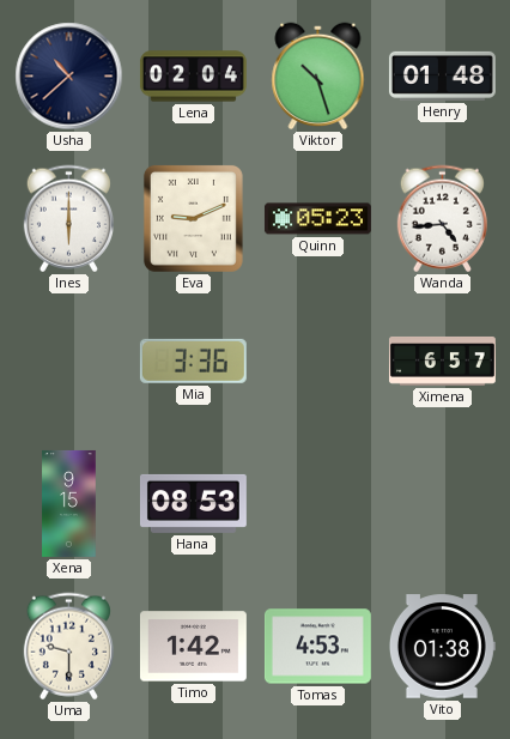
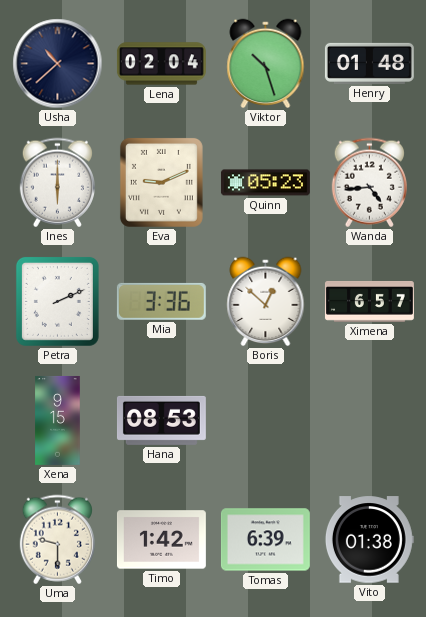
Petra: none -> 2:11 (57, 301)
Boris: none -> 12:52 (266, 302)
Tomas: 4:53 -> 6:39 (265, 540)
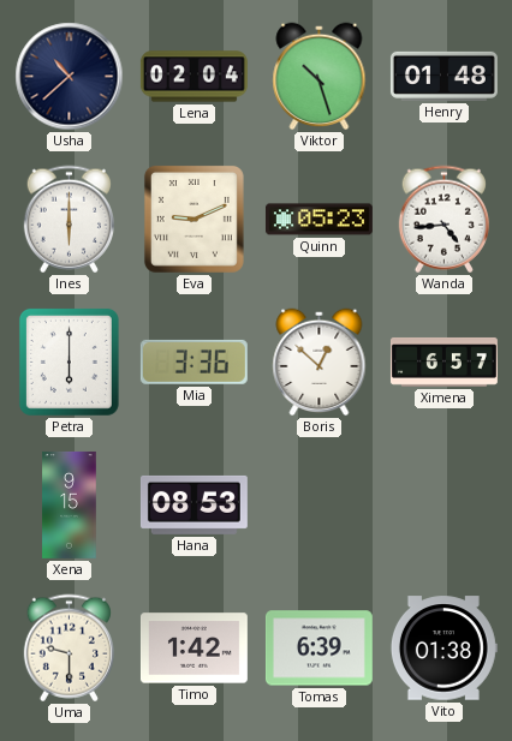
Petra: 2:11 -> 6:00 (69, 361)
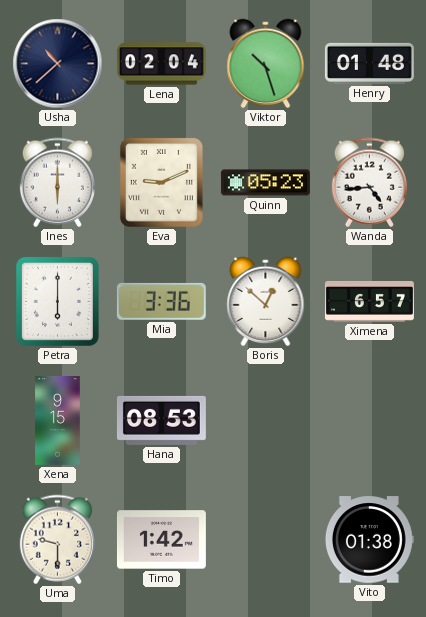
Tomas: 6:39 -> none (318, 649)
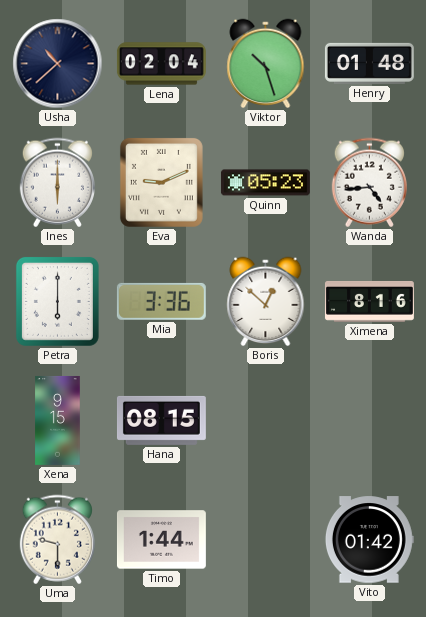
Ximena: 6:57 -> 8:16 (369, 301)
Hana: 08:53 -> 08:15 (161, 420)
Timo: 1:42 -> 1:44 (161, 540)
Vito: 01:38 -> 01:42 (369, 540)
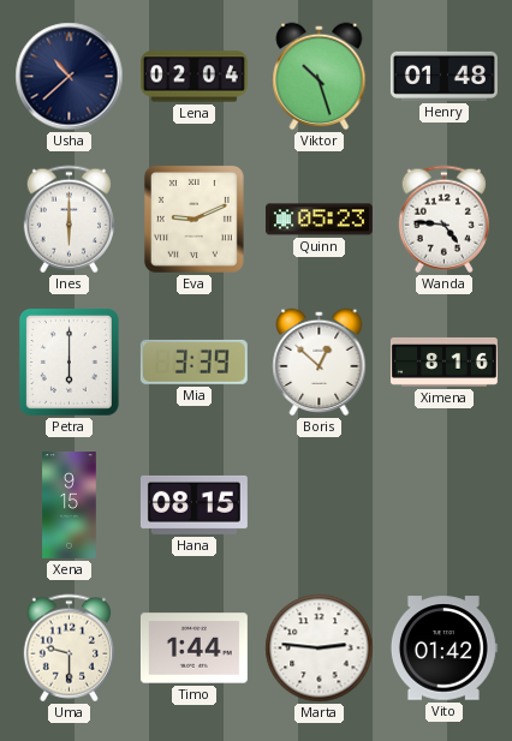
Wanda: 4:44 -> 4:46 (443, 220)
Mia: 3:36 -> 3:39 (194, 361)
Marta: none -> 2:46 (320, 649)
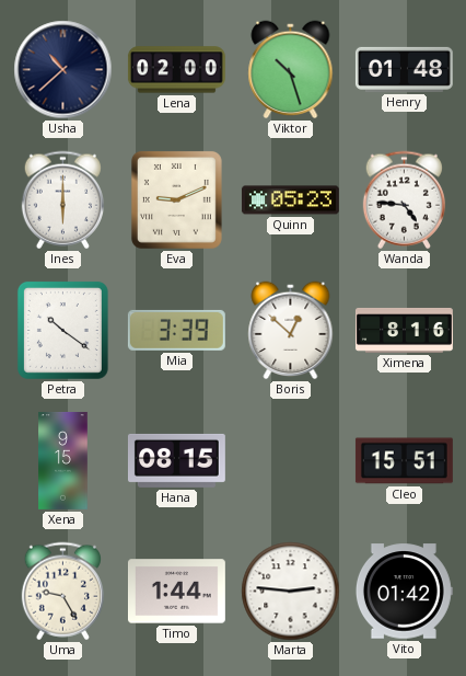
Lena: 02:04 -> 02:00 (176, 70)
Petra: 6:00 -> 10:21 (62, 330)
Cleo: none -> 15:51 (404, 461)
Uma: 9:30 -> 9:25 (62, 592)
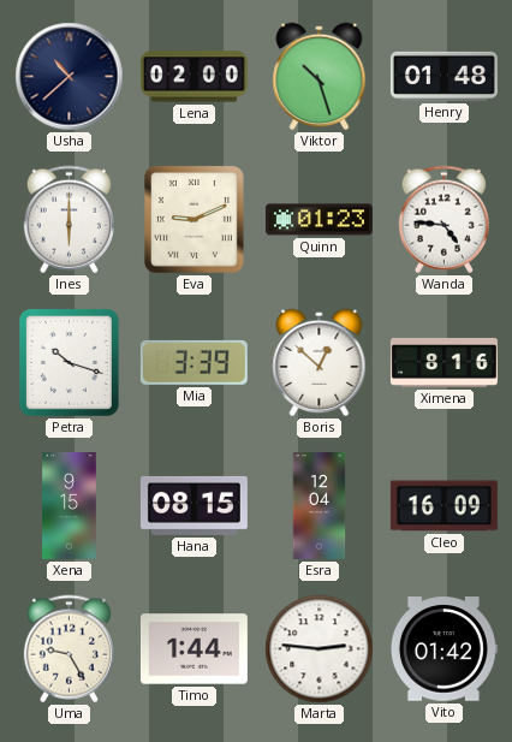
Quinn: 05:23 -> 01:23 (318, 220)
Petra: 10:21 -> 10:18 (69, 362)
Esra: none -> 12:04 (320, 505)
Cleo: 15:51 -> 16:09 (443, 506)
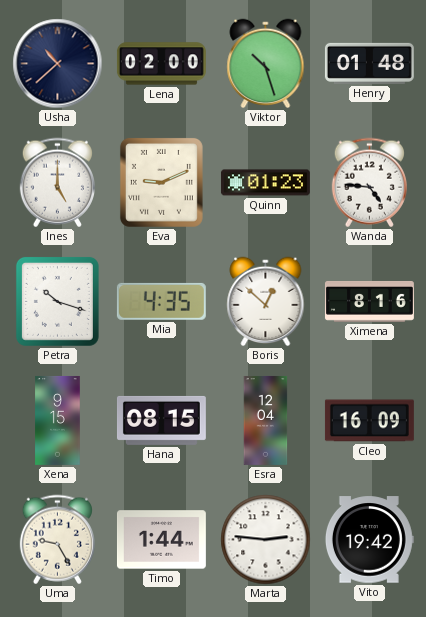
Ines: 6:00 -> 5:00 (57, 183)
Mia: 3:39 -> 4:35 (161, 301)
Vito: 01:42 -> 19:42 (369, 540)
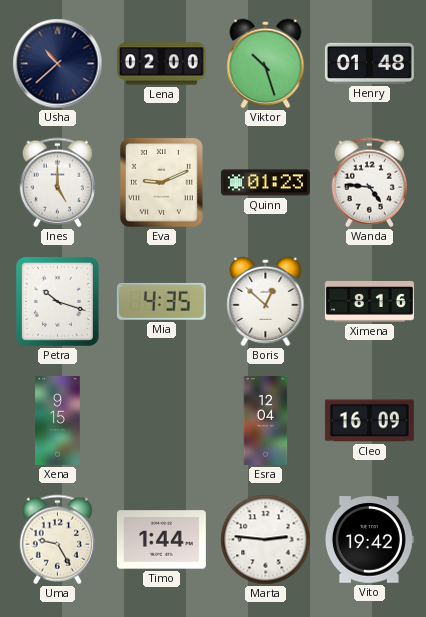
Hana: 08:15 -> none (161, 420)
